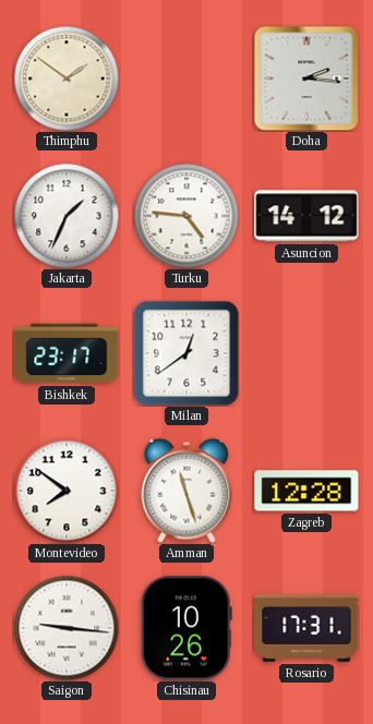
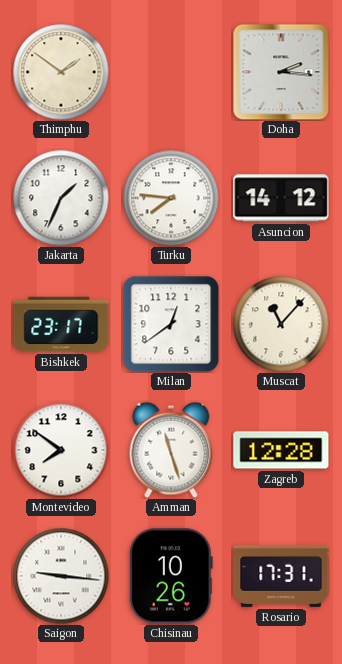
Turku: 4:46 -> 7:46 (171, 198)
Muscat: none -> 11:07 (281, 324)
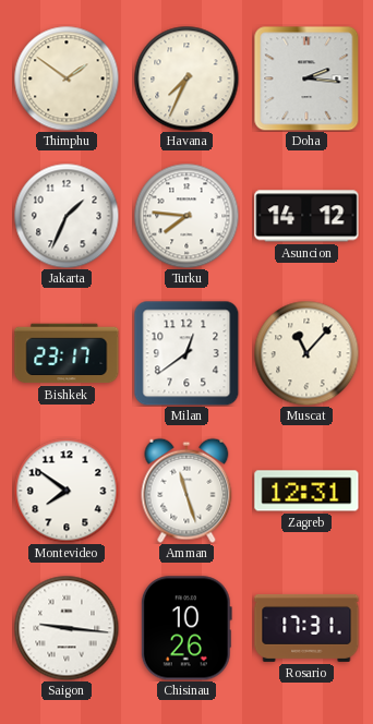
Havana: none -> 7:34 (186, 79)
Zagreb: 12:28 -> 12:31 (306, 491)
